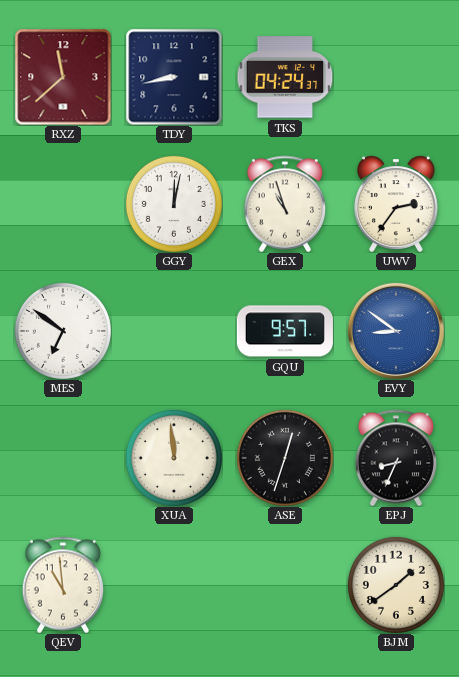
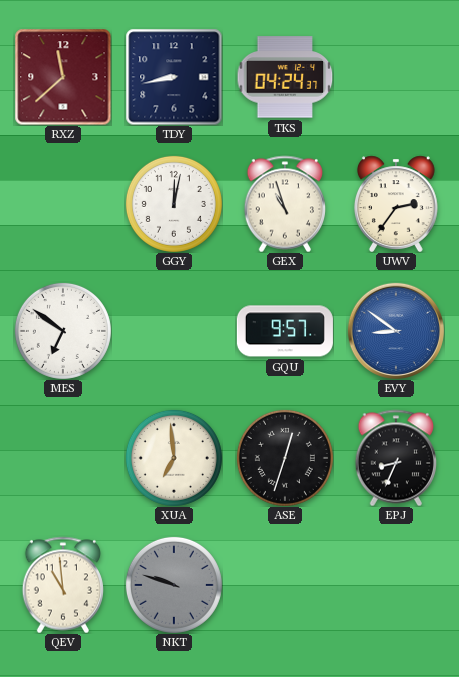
XUA: 11:59 -> 6:59 (174, 458)
NKT: none -> 9:48 (174, 585)
BJM: 1:39 -> none (396, 585)
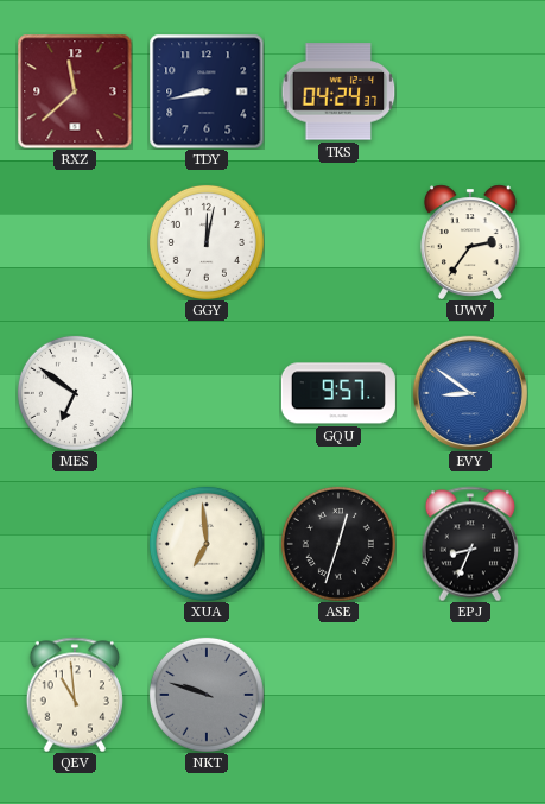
GEX: 10:57 -> none (285, 204)
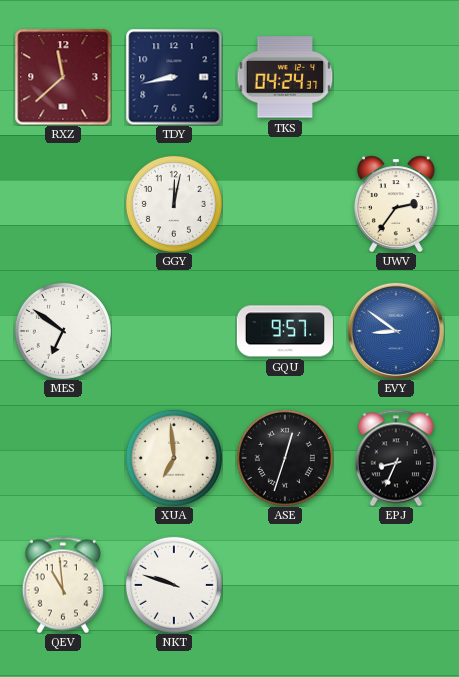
NKT dial: grey -> white (174, 585)
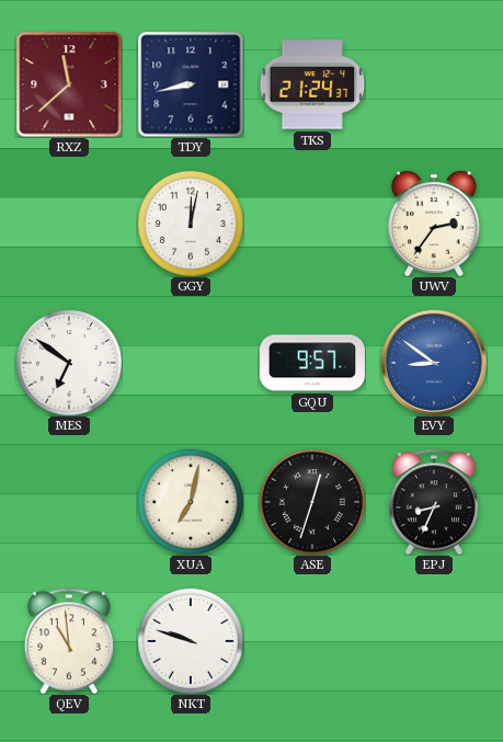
TKS: 04:24 -> 21:24 (312, 84)
XUA: 6:59 -> 7:02 (191, 502)
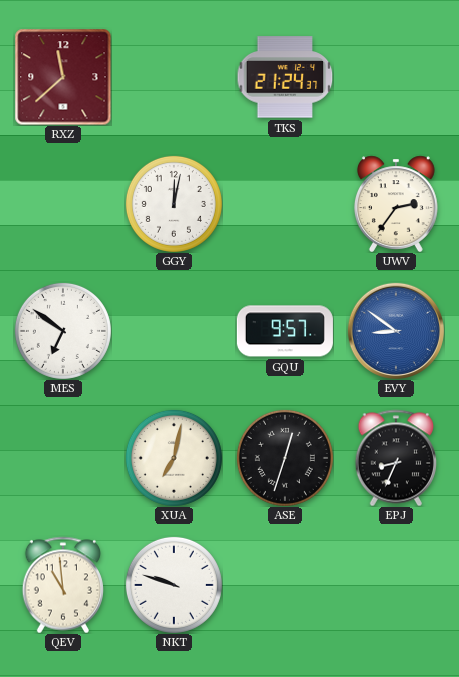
TDY: 8:43 -> none (191, 84)
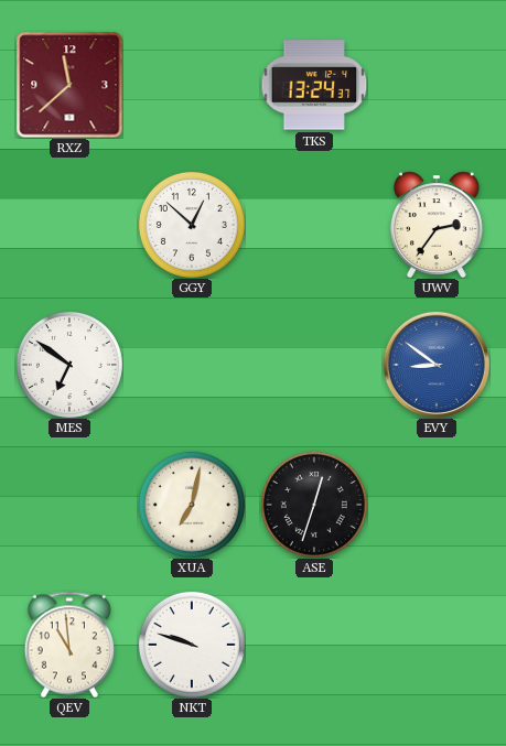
TKS: 21:24 -> 13:24 (314, 85)
GGY: 12:02 -> 12:52 (192, 225)
GQU: 9:57 -> none (285, 331)
EPJ: 8:34 -> none (396, 458)
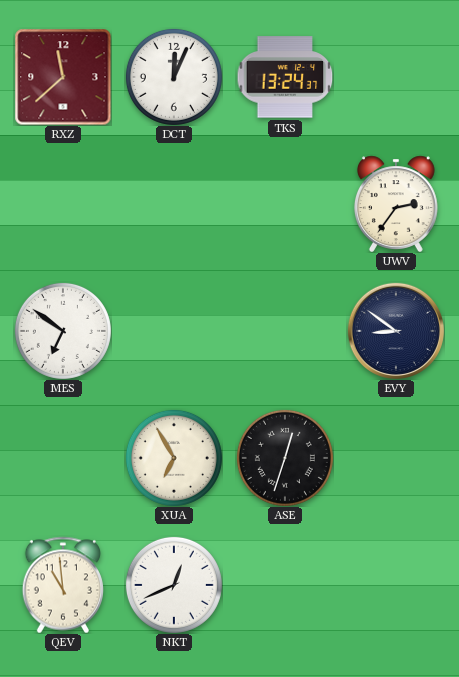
DCT: none -> 12:04 (174, 77)
GGY: 12:52 -> none (192, 225)
EVY dial: blue -> navy (396, 331)
XUA: 7:02 -> 6:55 (174, 458)
NKT: 9:48 -> 12:41 (174, 585)
